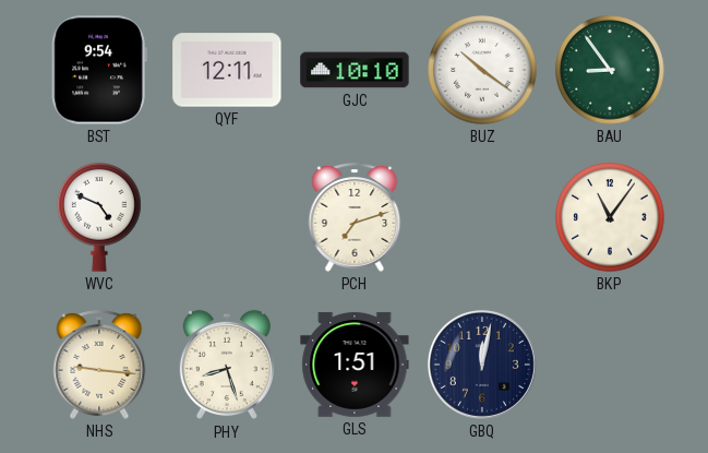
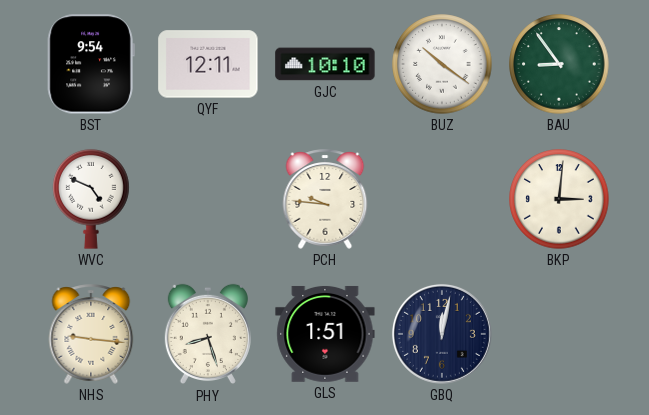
PCH: 7:12 -> 9:46 (325, 199)
BKP: 11:06 -> 3:01 (559, 199)
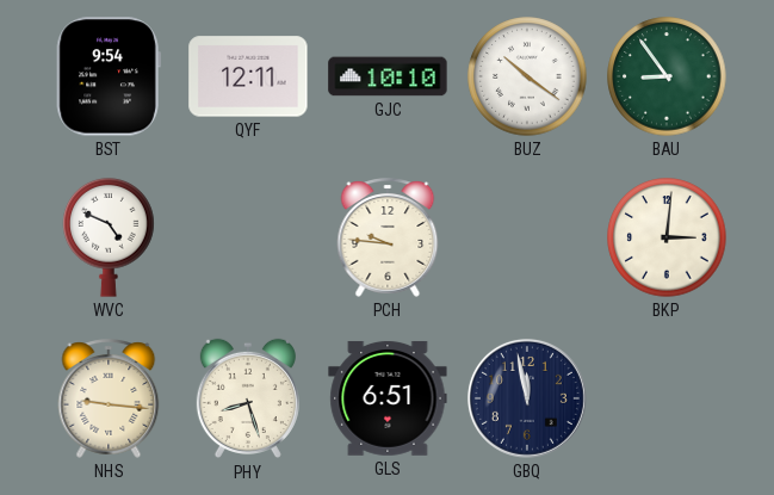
GLS: 1:51 -> 6:51 (388, 398)
GBQ: 12:02 -> 11:58 (527, 398)
